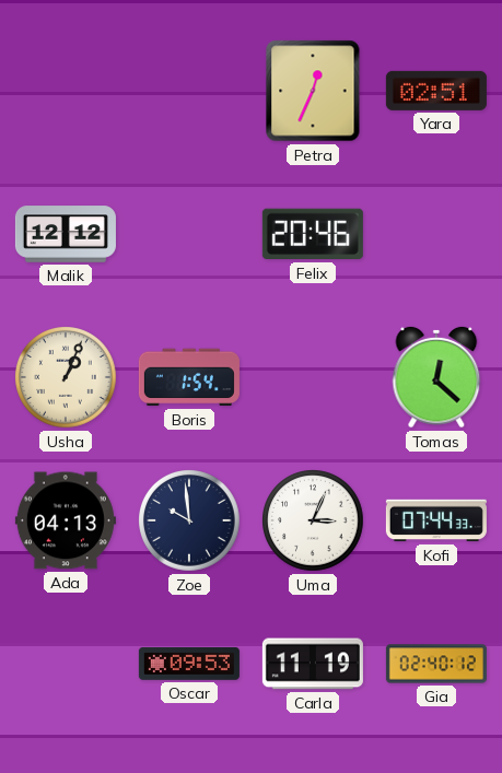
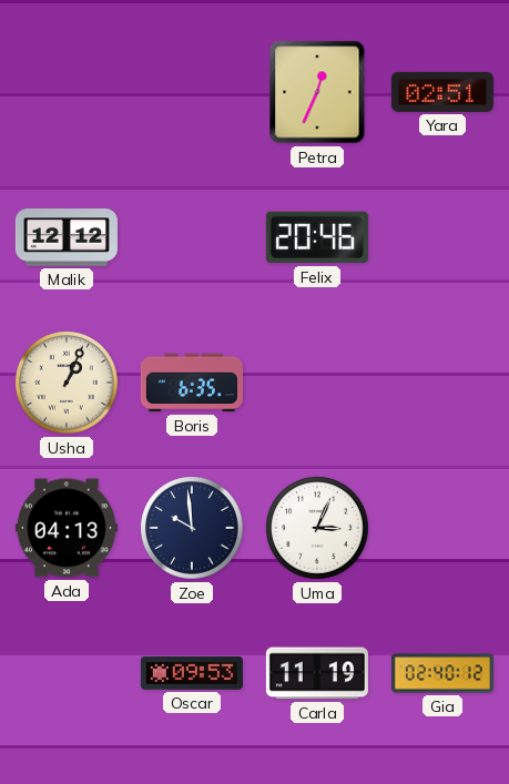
Boris: 1:54 -> 6:35 (192, 383)
Tomas: 12:22 -> none (436, 377)
Kofi: 07:44 -> none (436, 520)
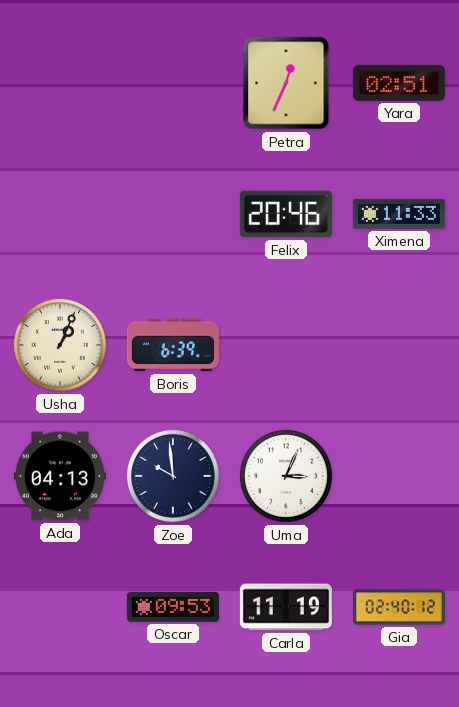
Malik: 12:12 -> none (67, 237)
Ximena: none -> 11:33 (399, 214)
Boris: 6:35 -> 6:39 (173, 345)
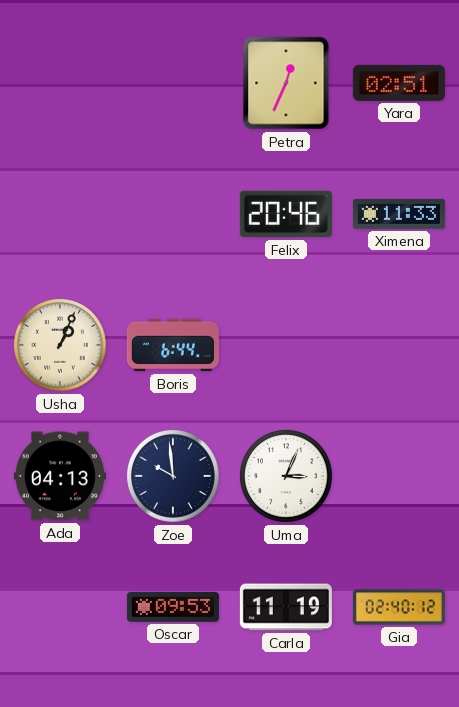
Boris: 6:39 -> 6:44 (173, 345)
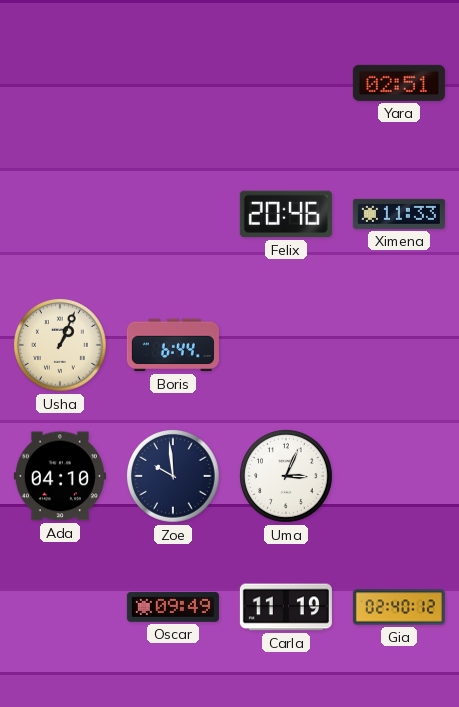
Petra: 12:34 -> none (286, 83)
Ada: 04:13 -> 04:10 (60, 476)
Oscar: 09:53 -> 09:49 (173, 607)
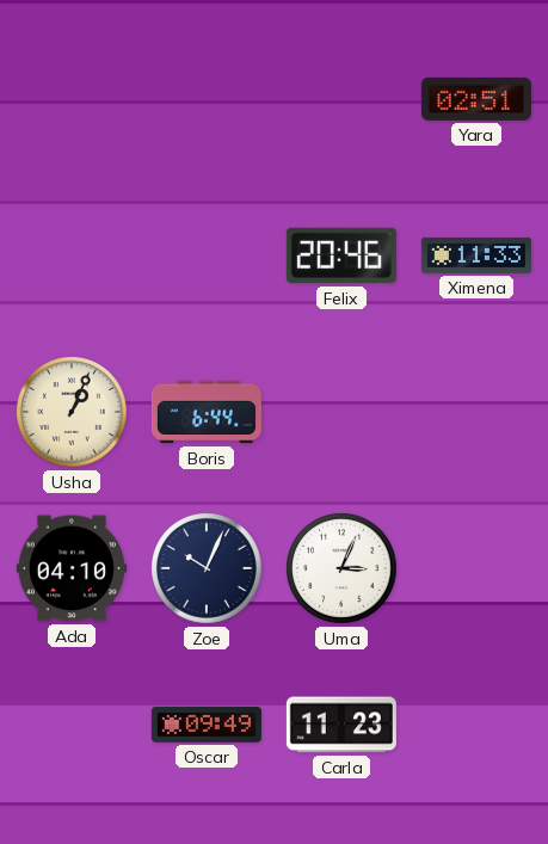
Zoe: 9:59 -> 10:04 (207, 568)
Carla: 11:19 -> 11:23 (341, 725)
Gia: 02:40 -> none (399, 607)
